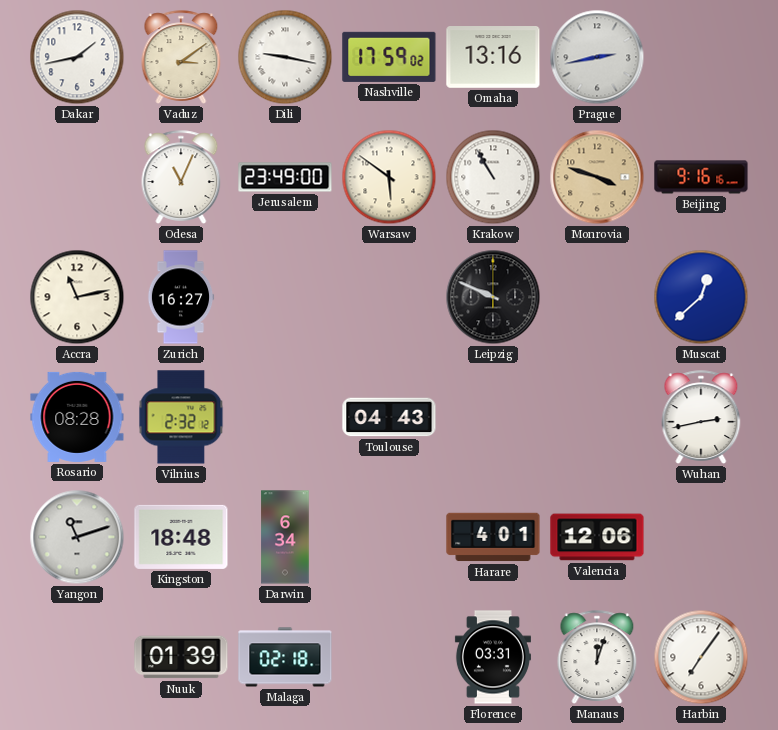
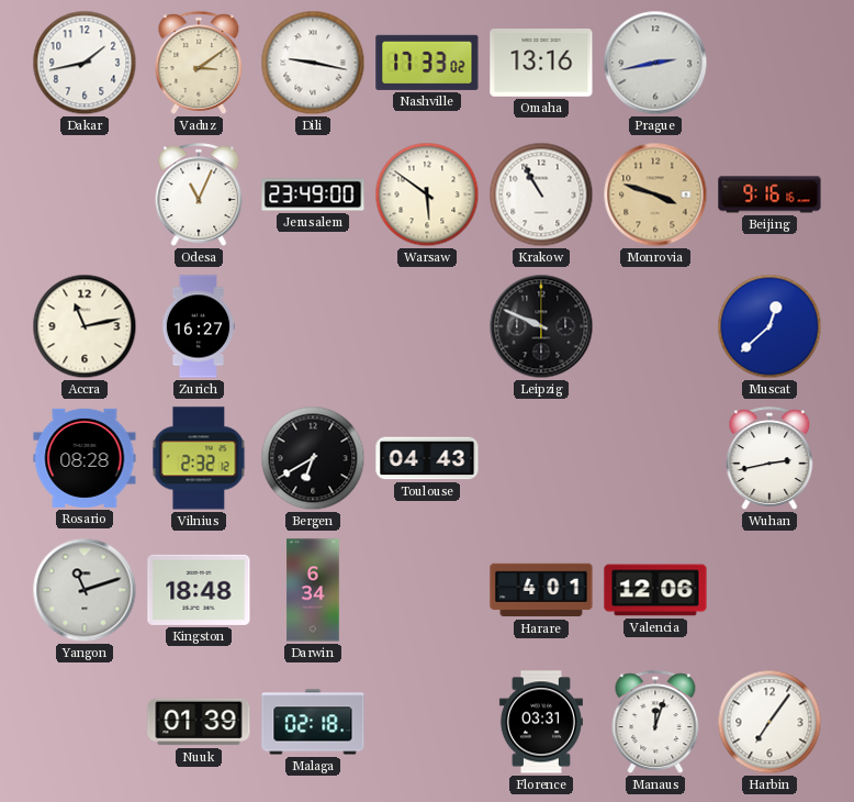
Nashville: 17:59 -> 17:33 (427, 63)
Bergen: none -> 6:40 (313, 458)
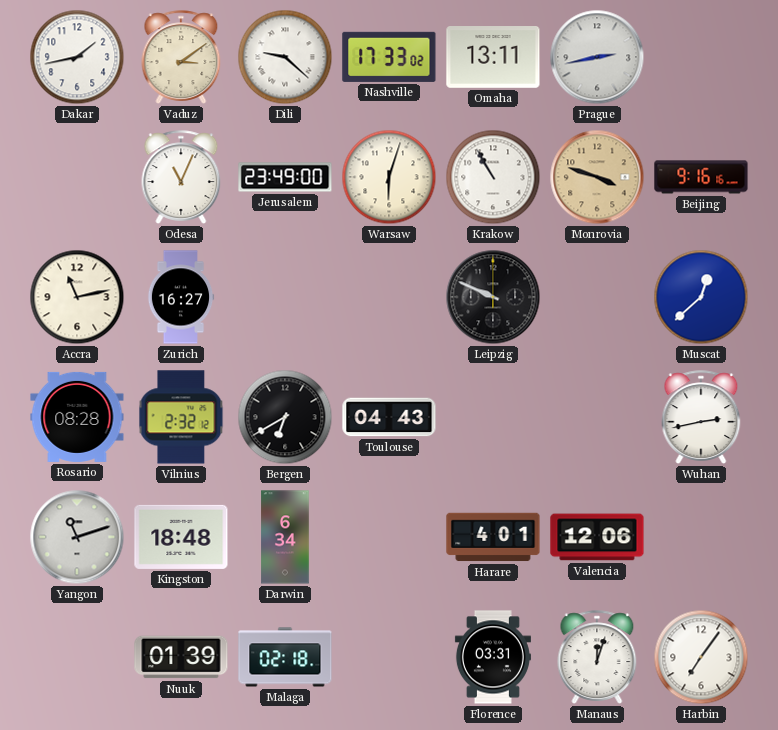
Dili: 9:17 -> 9:22 (285, 57)
Omaha: 13:16 -> 13:11 (493, 58)
Warsaw: 5:51 -> 6:03 (389, 177)
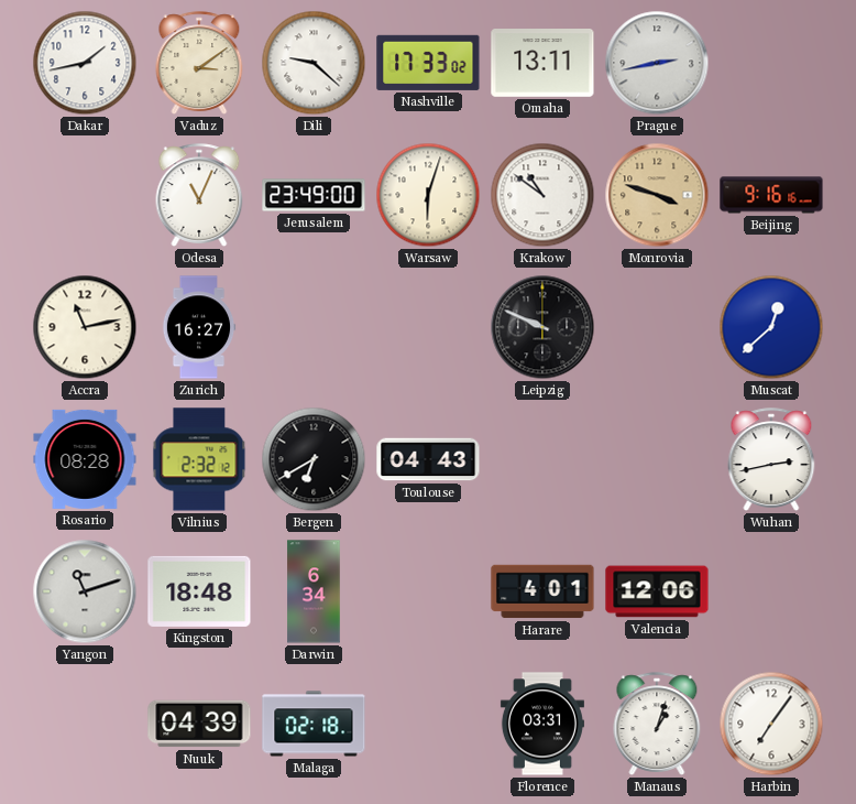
Krakow: 10:55 -> 10:51 (542, 195)
Nuuk: 01:39 -> 04:39 (199, 724)
Manaus: 12:03 -> 1:03 (657, 724)
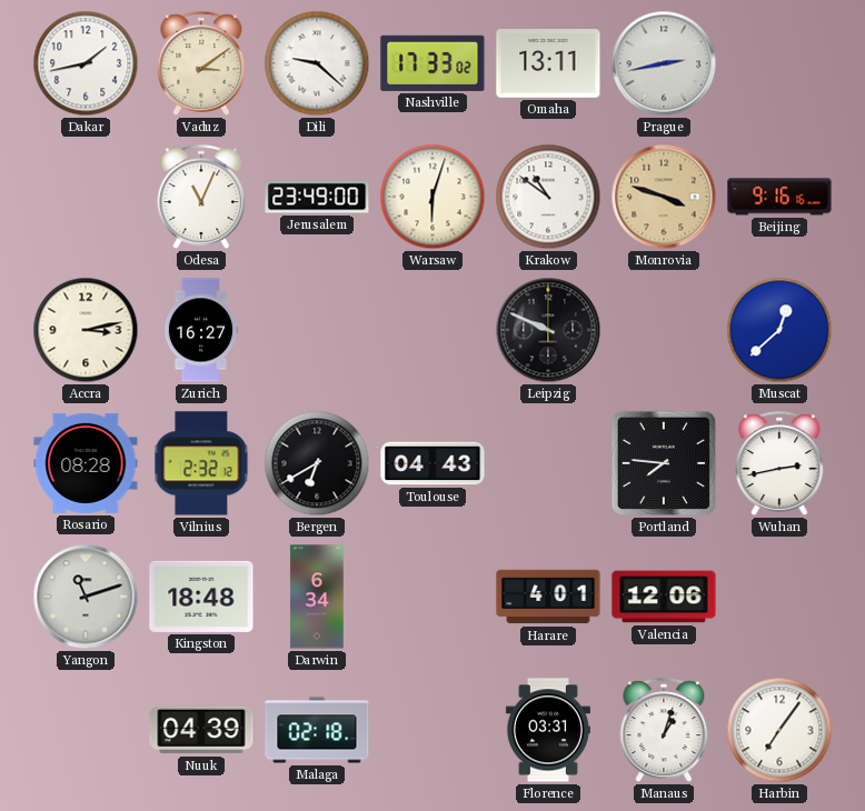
Accra: 11:13 -> 3:13 (86, 330)
Portland: none -> 7:46 (664, 463)
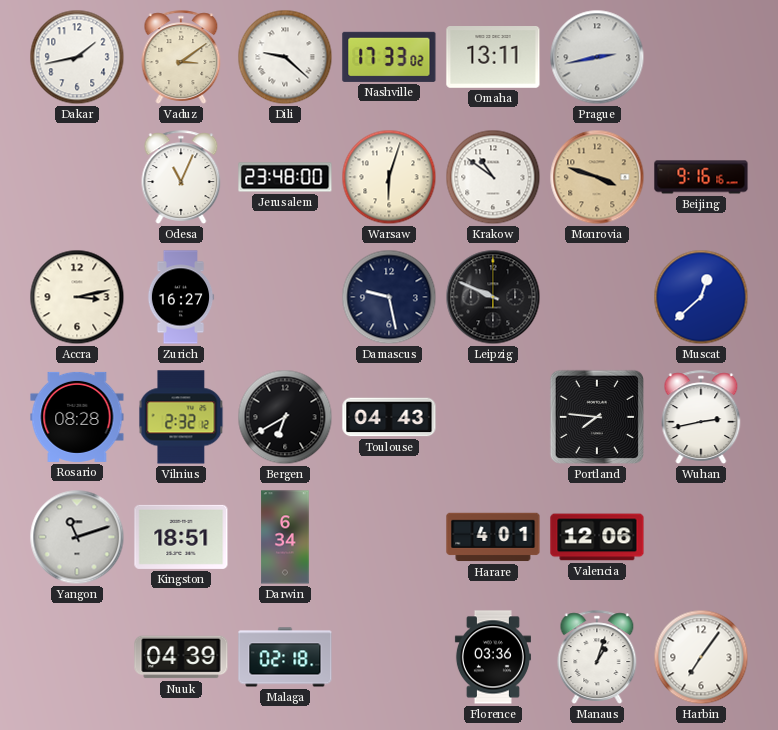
Jerusalem: 23:49 -> 23:48 (285, 177)
Damascus: none -> 9:28 (389, 297)
Kingston: 18:48 -> 18:51 (181, 537)
Florence: 03:31 -> 03:36 (493, 657)
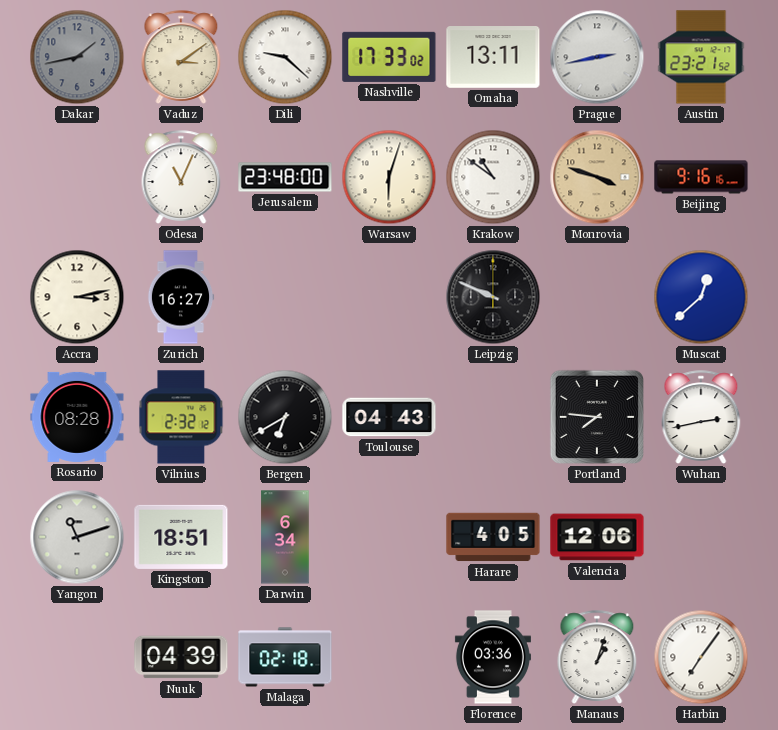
Dakar dial: white -> grey (77, 57)
Austin: none -> 23:21 (701, 57)
Damascus: 9:28 -> none (389, 297)
Harare: 4:01 -> 4:05 (493, 537)
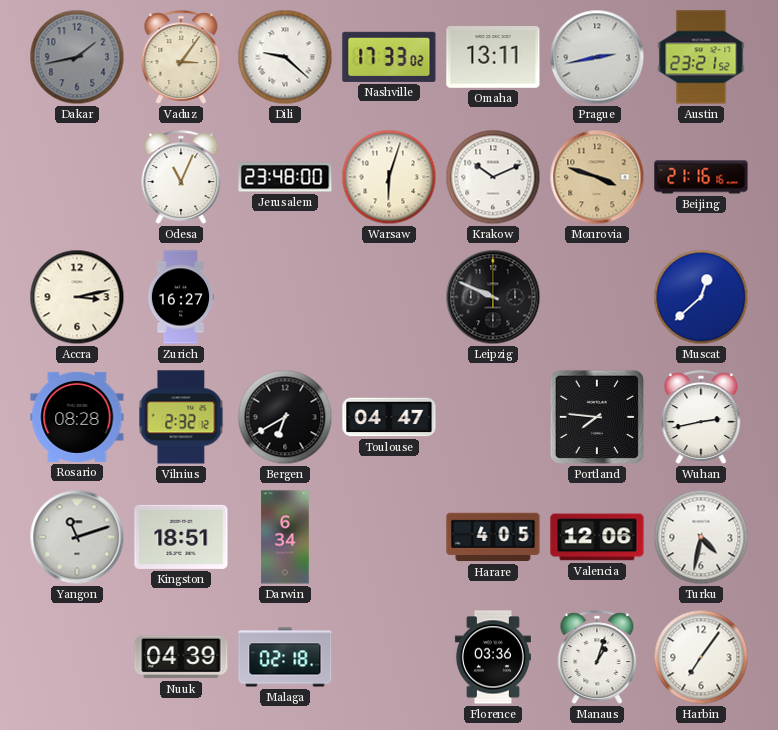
Vaduz: 3:09 -> 3:06 (181, 57)
Krakow: 10:51 -> 10:11 (493, 177)
Beijing: 9:16 -> 21:16 (701, 177)
Toulouse: 04:43 -> 04:47 (389, 417)
Turku: none -> 4:32 (701, 537)
